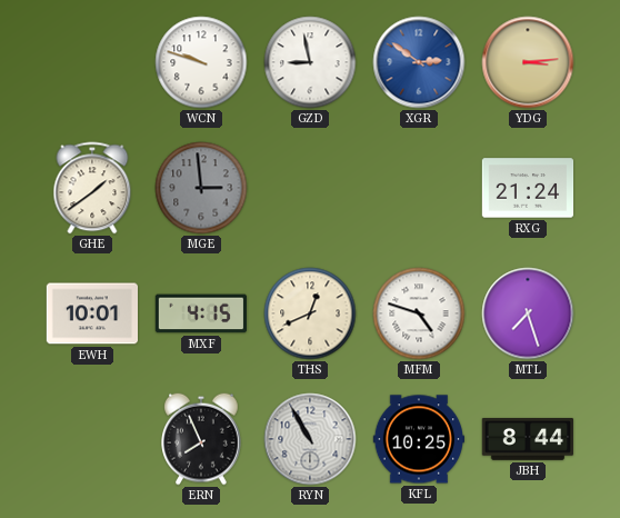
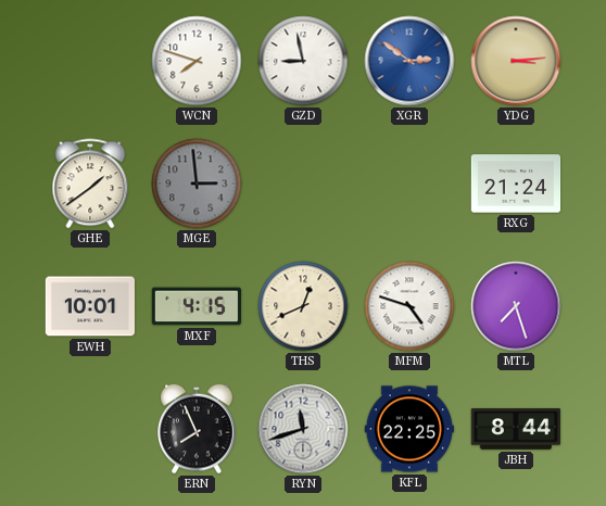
WCN: 9:48 -> 7:48 (197, 61)
RYN: 10:55 -> 11:42 (303, 429)
KFL: 10:25 -> 22:25 (408, 429)
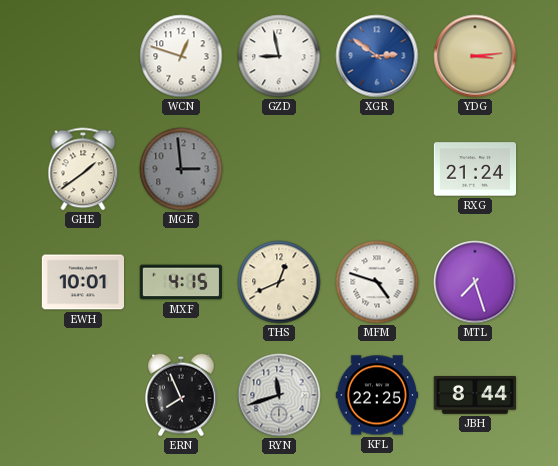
WCN: 7:48 -> 12:48 (181, 56)
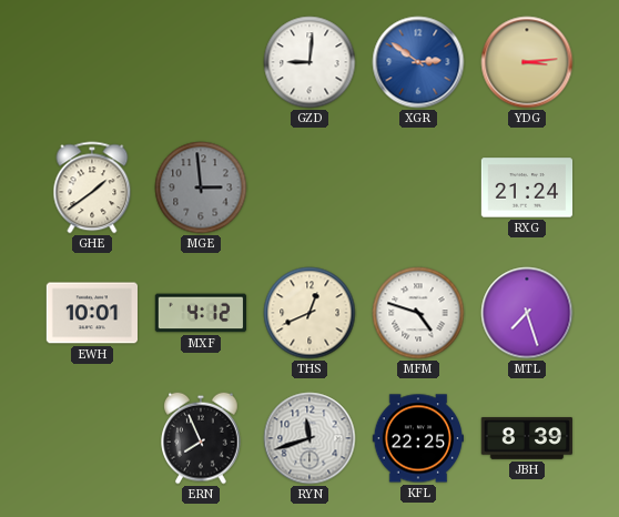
WCN: 12:48 -> none (181, 56)
GZD: 8:58 -> 9:01 (309, 62)
MXF: 4:15 -> 4:12 (200, 313)
JBH: 8:44 -> 8:39 (527, 439)
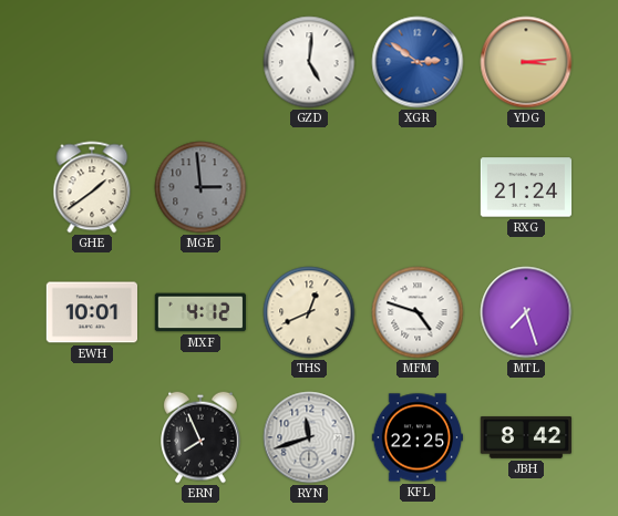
GZD: 9:01 -> 5:01 (309, 62)
JBH: 8:39 -> 8:42 (526, 438)
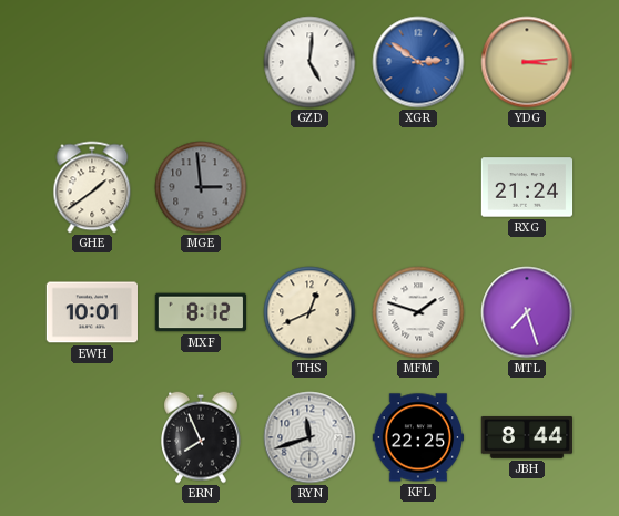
MXF: 4:12 -> 8:12 (200, 312)
MFM: 4:48 -> 1:48 (418, 312)
JBH: 8:42 -> 8:44 (527, 438)
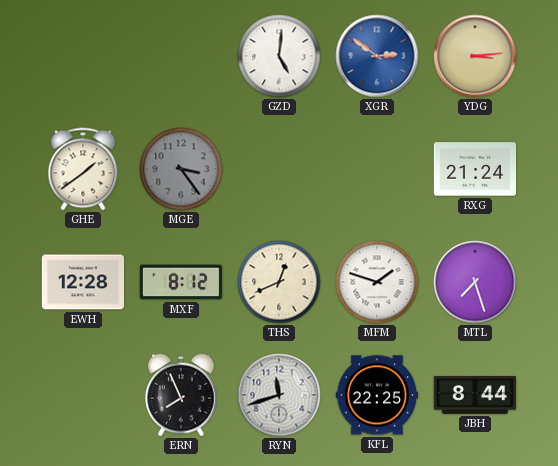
MGE: 2:59 -> 3:24 (181, 169)
EWH: 10:01 -> 12:28 (82, 282)
